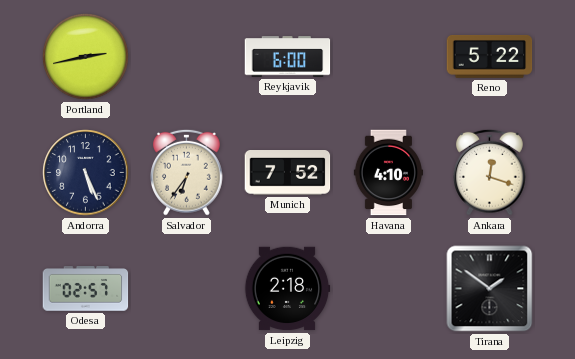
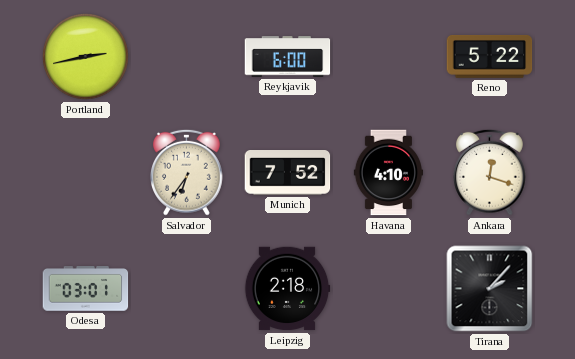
Andorra: 5:26 -> none (86, 173)
Odesa: 02:57 -> 03:01 (86, 289)
Tirana: 1:51 -> 2:07 (490, 289)
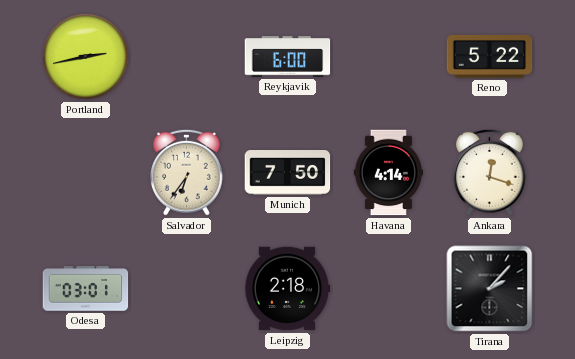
Munich: 7:52 -> 7:50 (288, 173)
Havana: 4:10 -> 4:14 (388, 173)
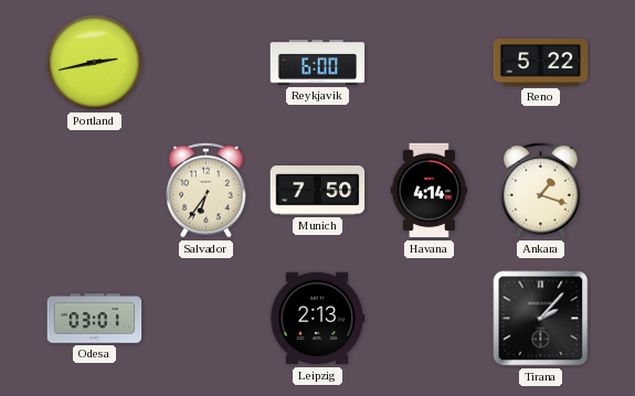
Ankara: 12:18 -> 1:18 (541, 190)
Leipzig: 2:18 -> 2:13 (317, 319)
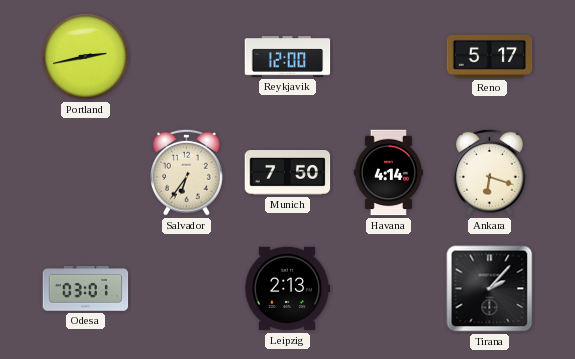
Reykjavik: 6:00 -> 12:00 (288, 57)
Reno: 5:22 -> 5:17 (490, 56)
Ankara: 1:18 -> 6:18 (490, 172)
